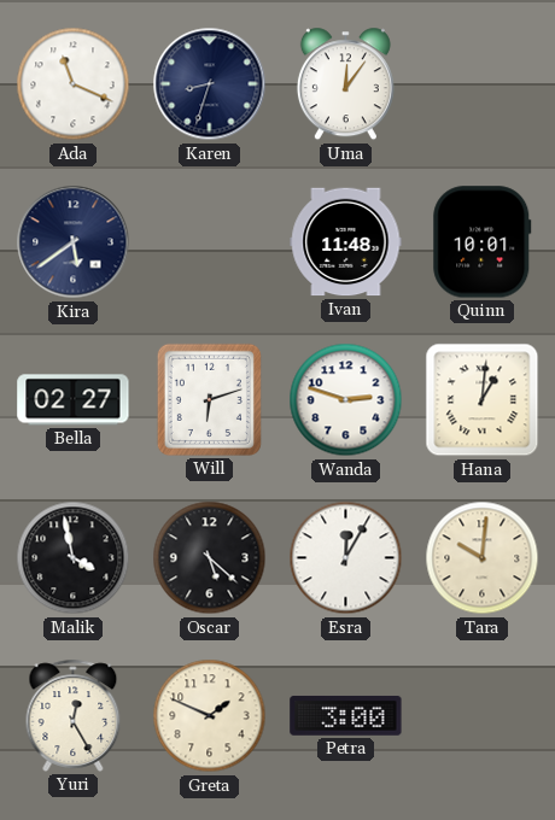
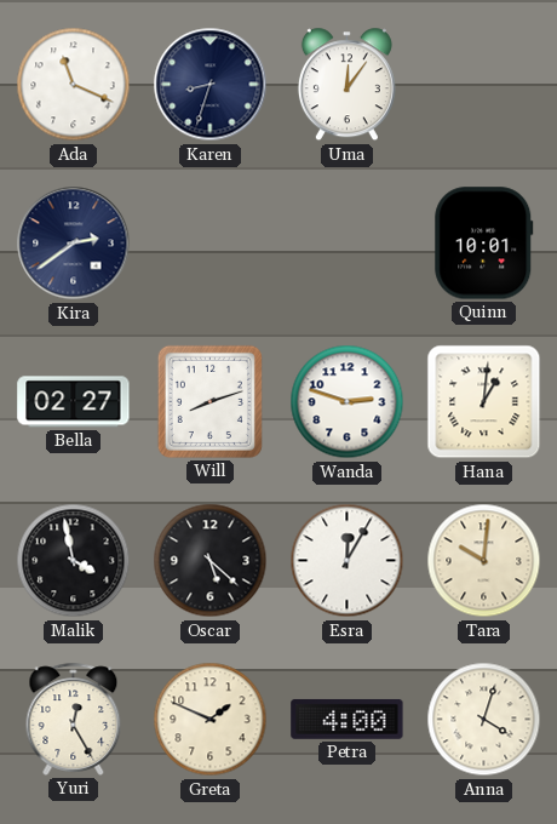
Kira: 5:39 -> 2:39 (74, 244)
Ivan: 11:48 -> none (346, 242)
Will: 6:12 -> 8:12 (209, 401)
Petra: 3:00 -> 4:00 (348, 719)
Anna: none -> 4:03 (484, 720)
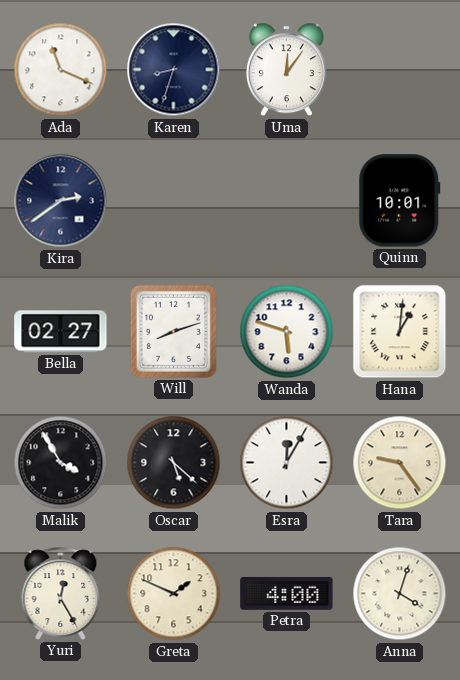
Wanda: 2:48 -> 5:48 (287, 332)
Malik: 3:58 -> 3:55 (61, 463)
Tara: 10:01 -> 9:24 (400, 463)
